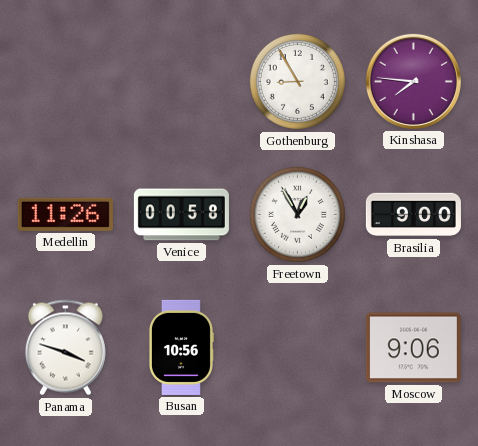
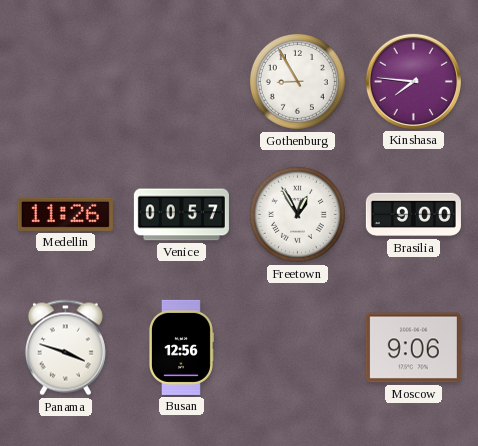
Venice: 00:58 -> 00:57 (181, 215)
Busan: 10:56 -> 12:56 (181, 347)
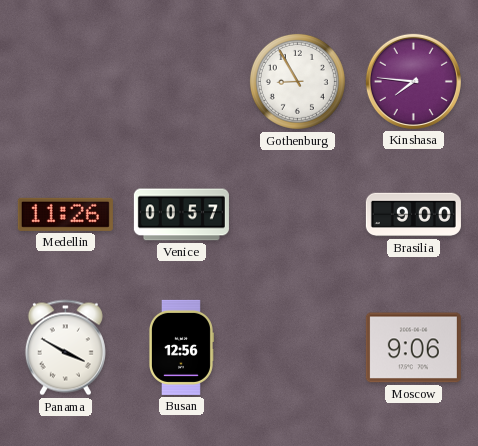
Freetown: 12:55 -> none (297, 214)
Panama: 3:48 -> 3:50 (65, 348)
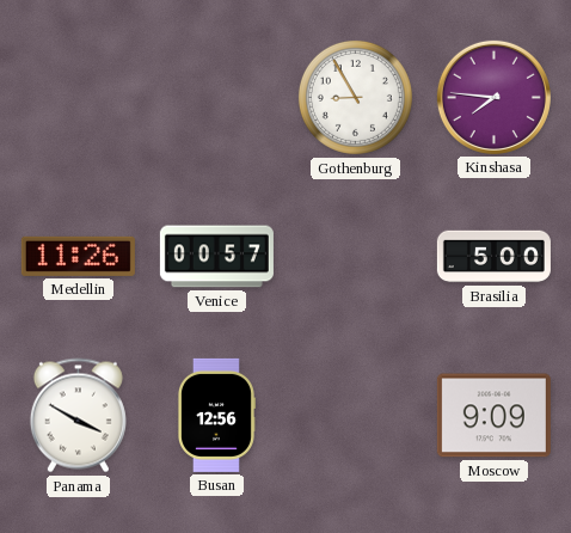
Brasilia: 9:00 -> 5:00 (493, 257)
Moscow: 9:06 -> 9:09 (493, 416)
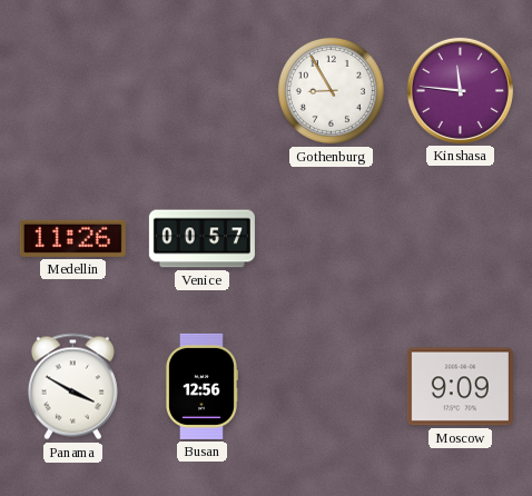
Kinshasa: 7:46 -> 11:46 (460, 90)
Brasilia: 5:00 -> none (493, 257)
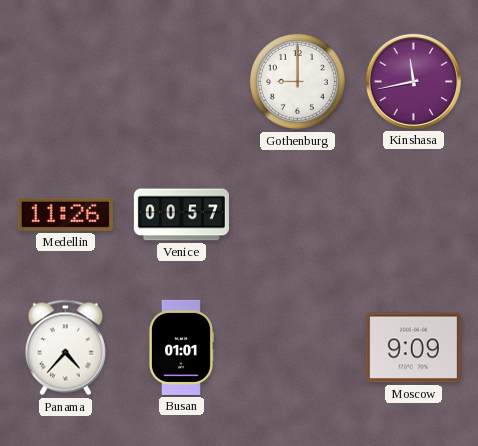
Gothenburg: 8:55 -> 9:00 (297, 81)
Kinshasa: 11:46 -> 11:43 (413, 81)
Panama: 3:50 -> 4:37 (65, 348)
Busan: 12:56 -> 01:01 (181, 347)
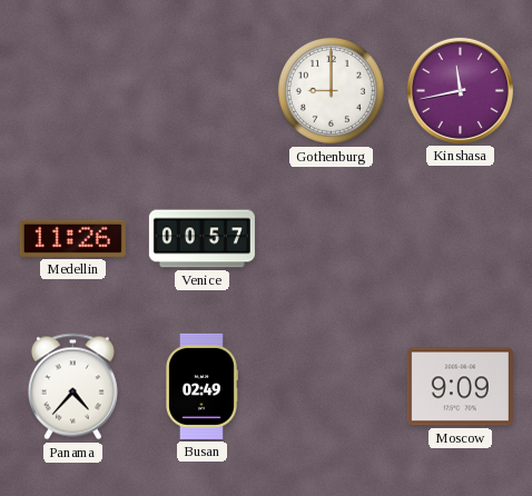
Busan: 01:01 -> 02:49 (201, 386)
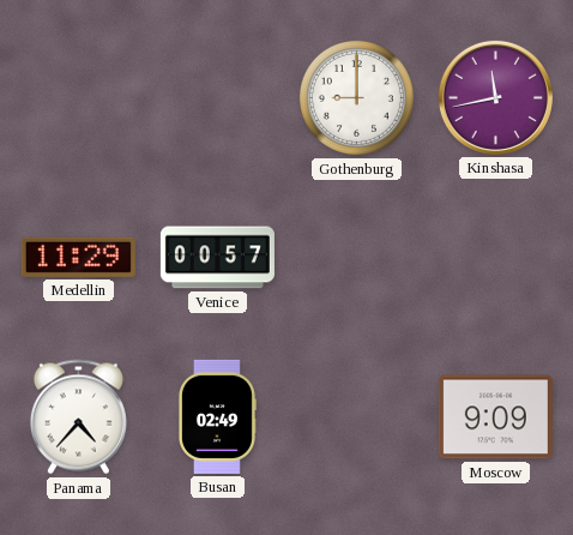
Medellin: 11:26 -> 11:29 (78, 257)
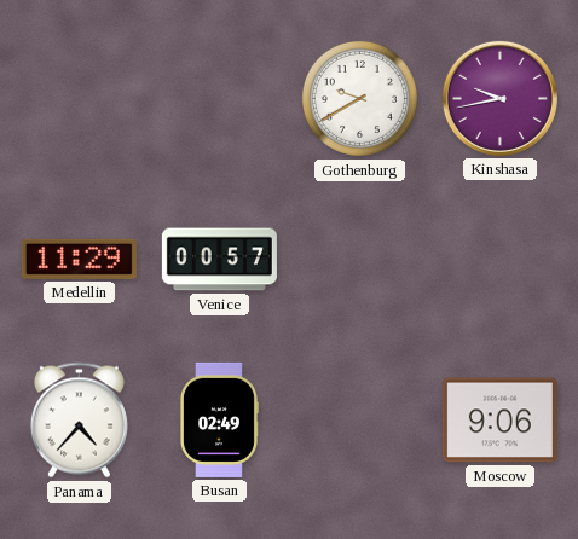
Gothenburg: 9:00 -> 9:40 (359, 98)
Kinshasa: 11:43 -> 9:43 (499, 98)
Moscow: 9:09 -> 9:06 (499, 421)
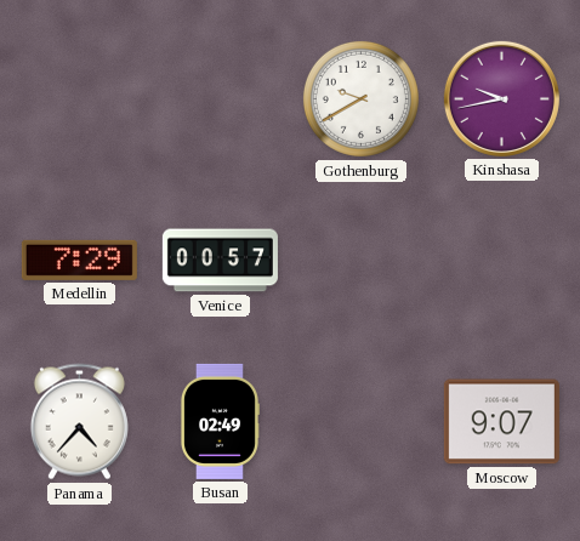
Medellin: 11:29 -> 7:29 (79, 260)
Moscow: 9:06 -> 9:07 (501, 422)
